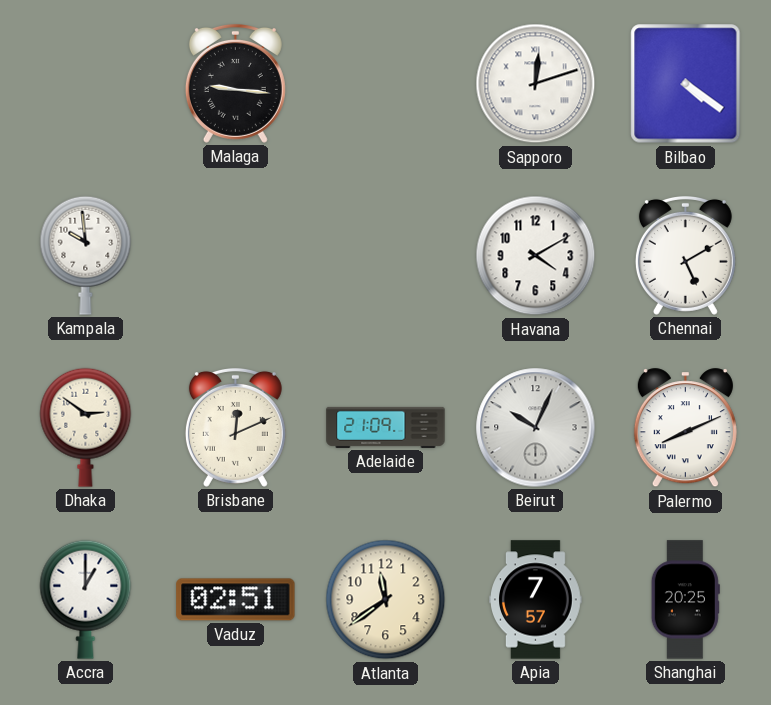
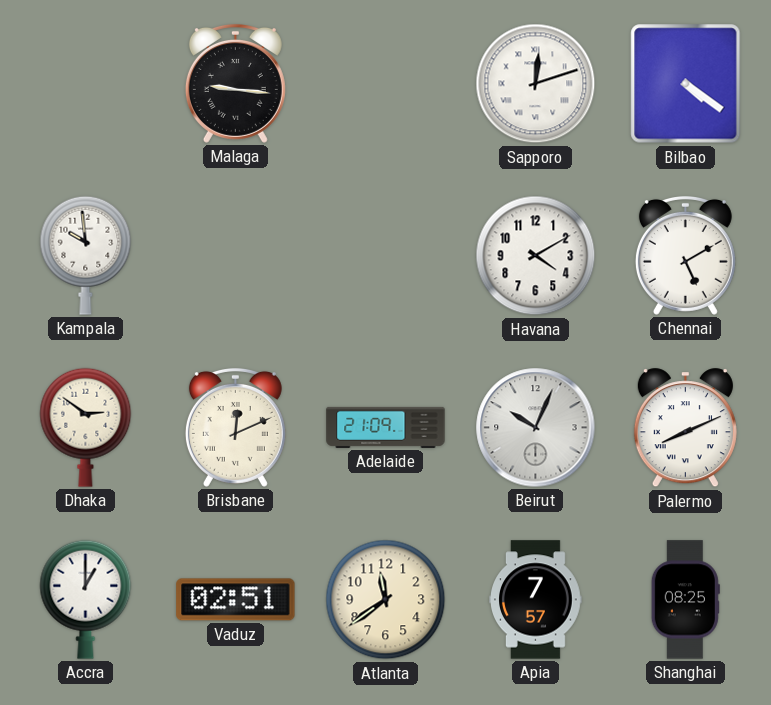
Shanghai: 20:25 -> 08:25 (685, 600)
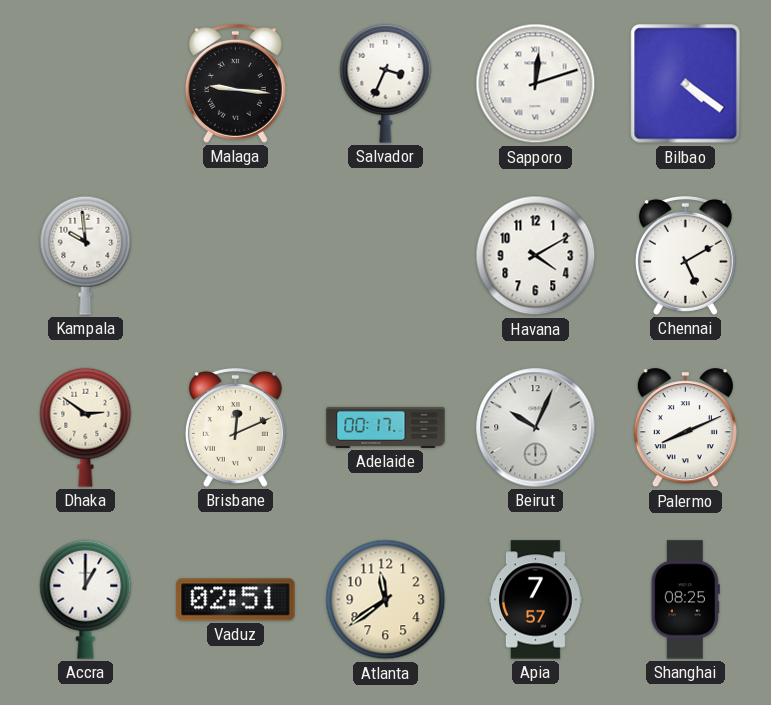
Salvador: none -> 3:34 (386, 83)
Adelaide: 21:09 -> 00:17 (386, 427)
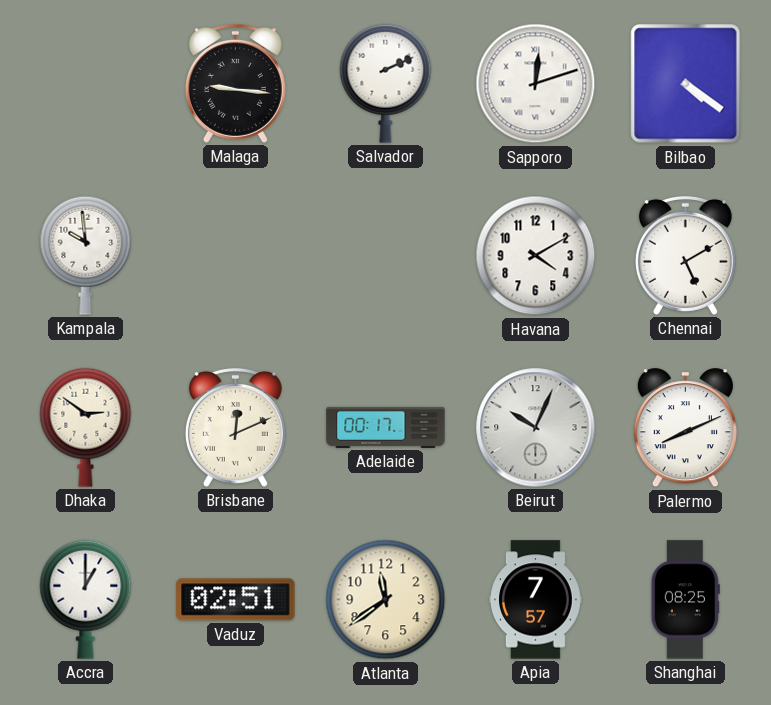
Salvador: 3:34 -> 2:11 (386, 83)
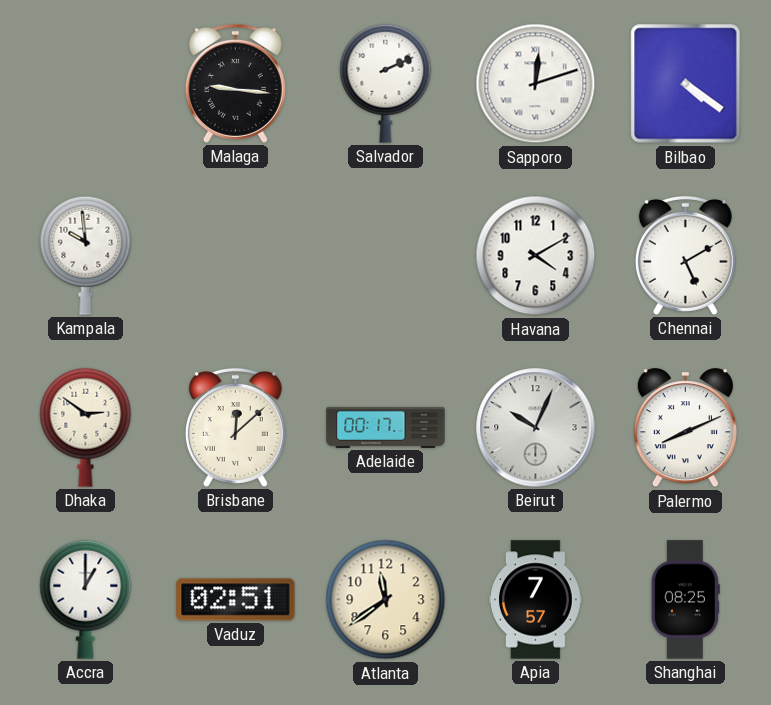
Brisbane: 12:11 -> 12:08 (235, 427)
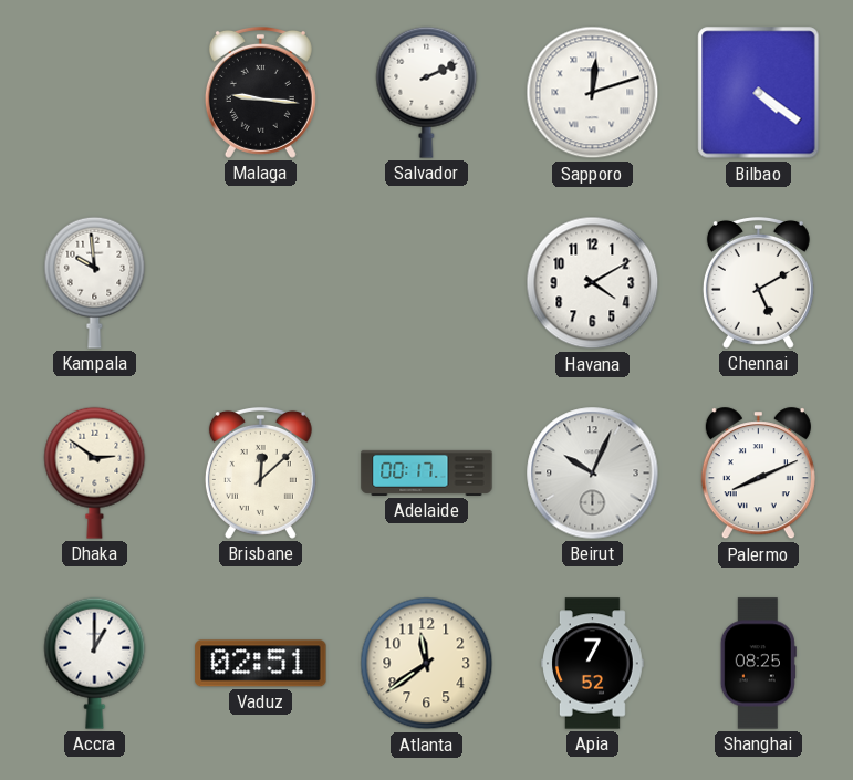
Apia: 7:57 -> 7:52 (593, 664)
